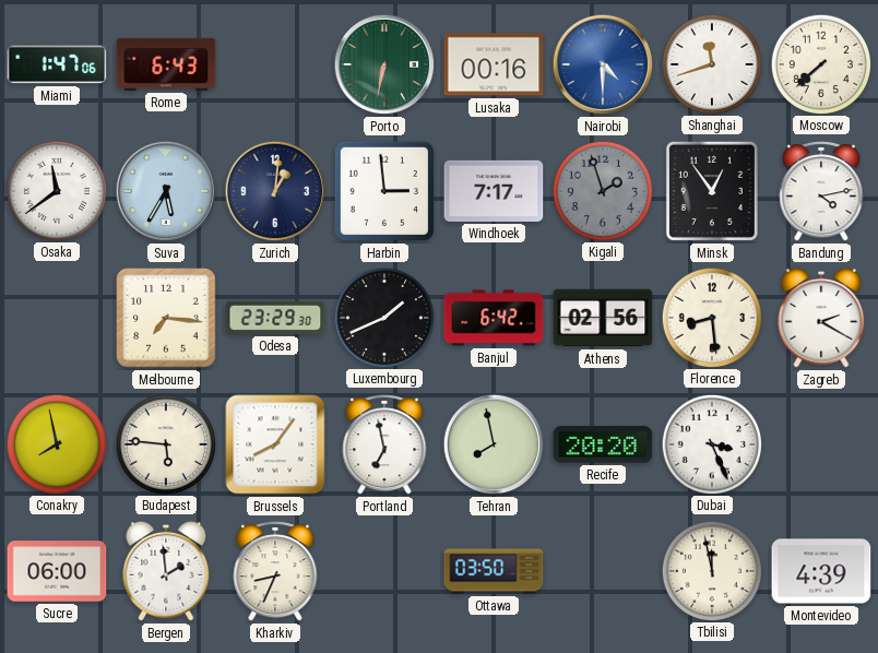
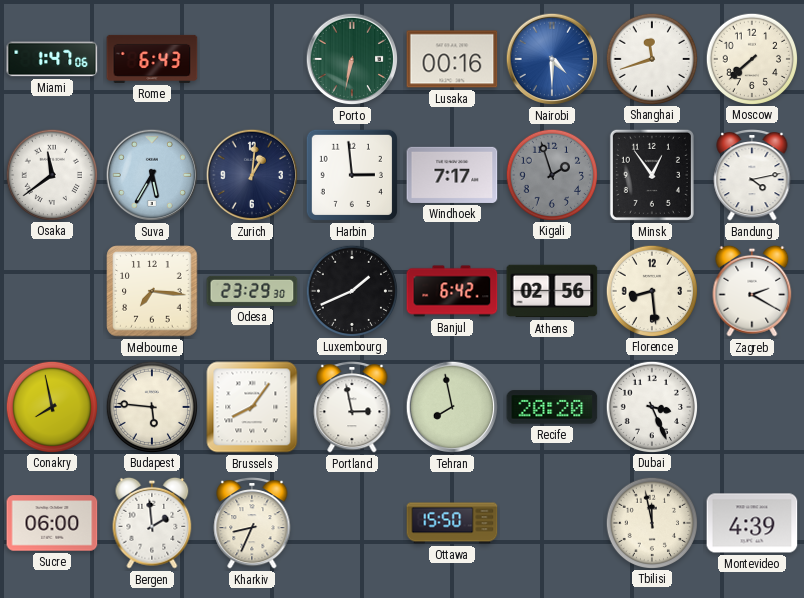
Portland: 6:58 -> 2:58 (352, 408)
Ottawa: 03:50 -> 15:50 (452, 523)
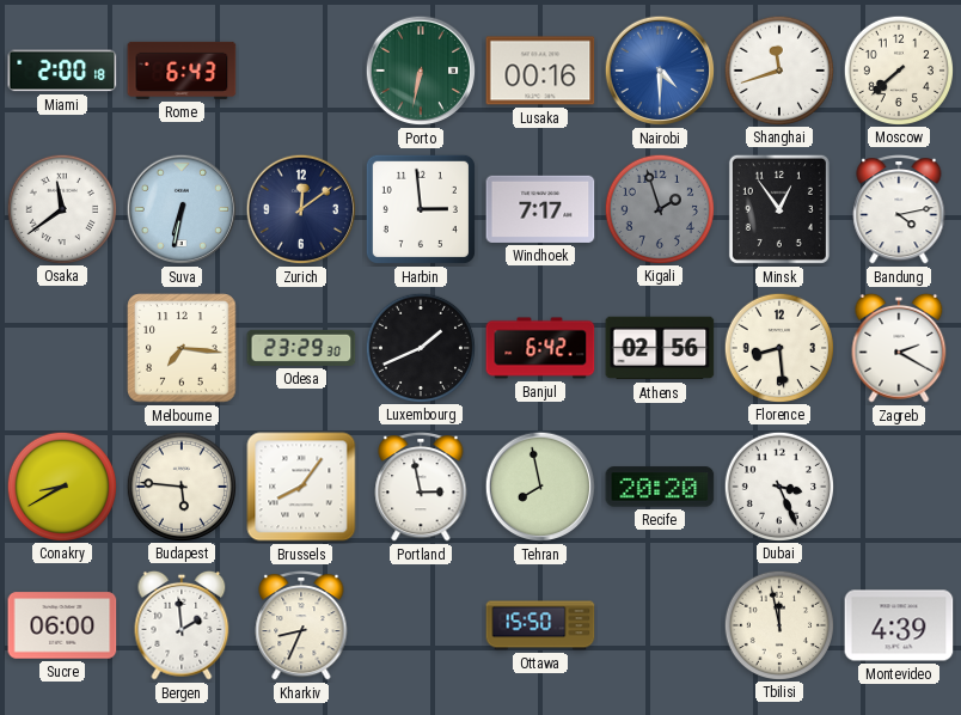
Miami: 1:47 -> 2:00 (62, 71)
Suva: 5:35 -> 6:32 (182, 209)
Zurich: 1:01 -> 12:09 (301, 209)
Conakry: 7:58 -> 8:40 (61, 485)
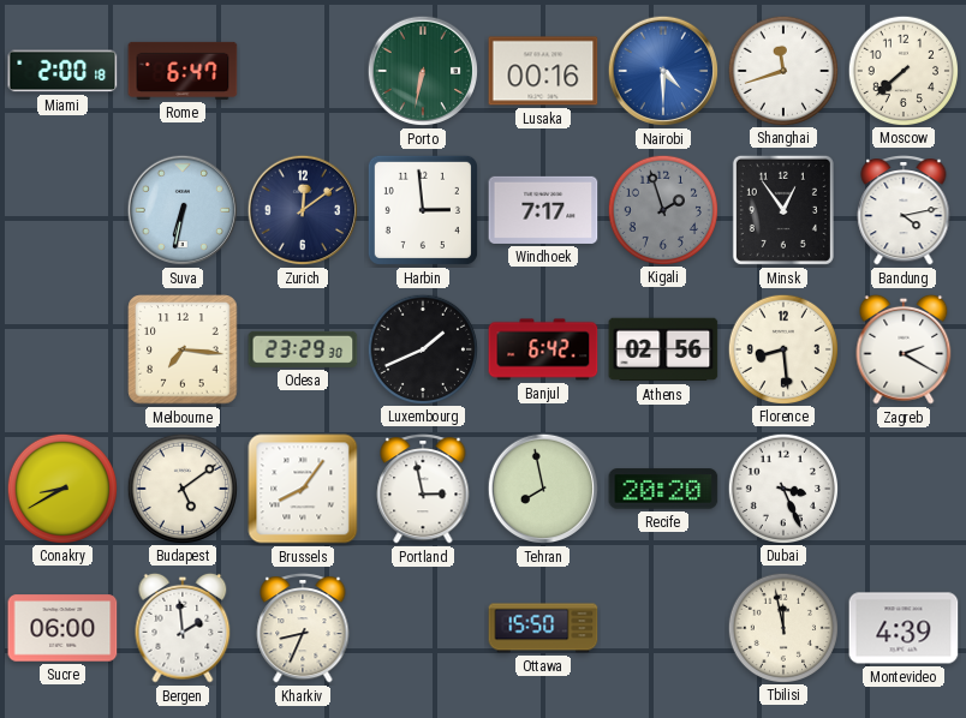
Rome: 6:43 -> 6:47 (183, 71)
Osaka: 11:39 -> none (61, 208)
Budapest: 5:46 -> 5:09 (181, 487)
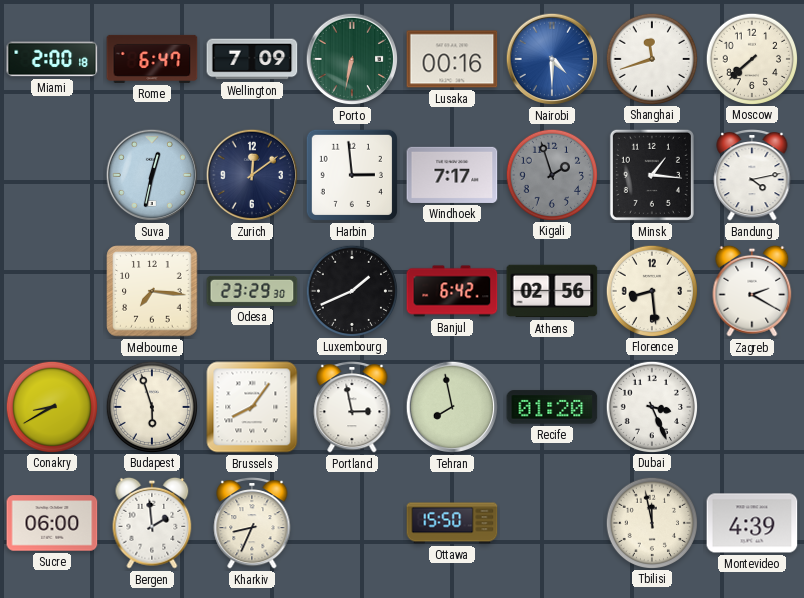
Wellington: none -> 7:09 (252, 59)
Suva: 6:32 -> 12:32 (152, 175)
Minsk: 12:54 -> 1:16 (652, 175)
Budapest: 5:09 -> 5:57 (151, 406)
Recife: 20:20 -> 01:20 (552, 407)
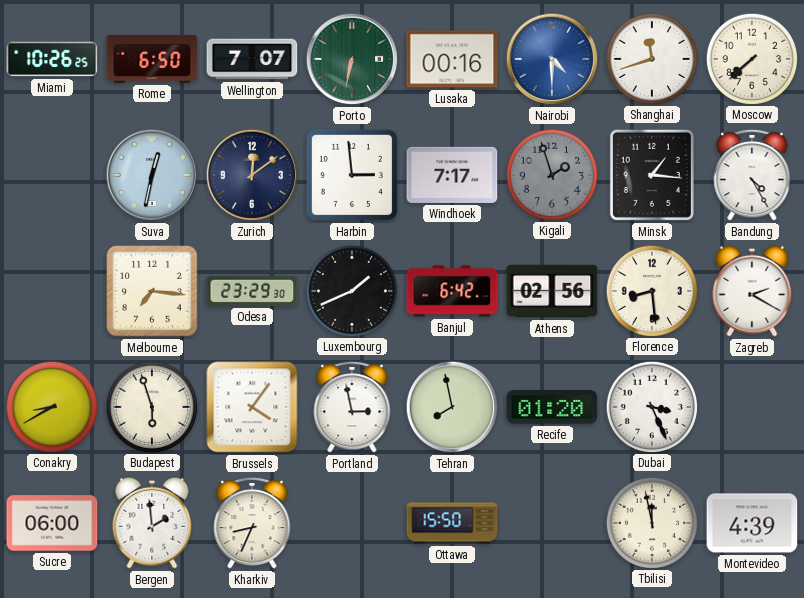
Miami: 2:00 -> 10:26 (52, 59)
Rome: 6:47 -> 6:50 (152, 59)
Wellington: 7:09 -> 7:07 (252, 59)
Bandung: 4:13 -> 4:25 (752, 176)
Brussels: 8:06 -> 4:06 (252, 407)
